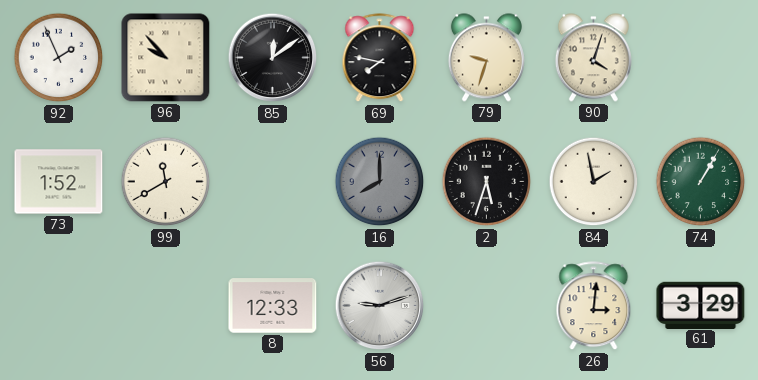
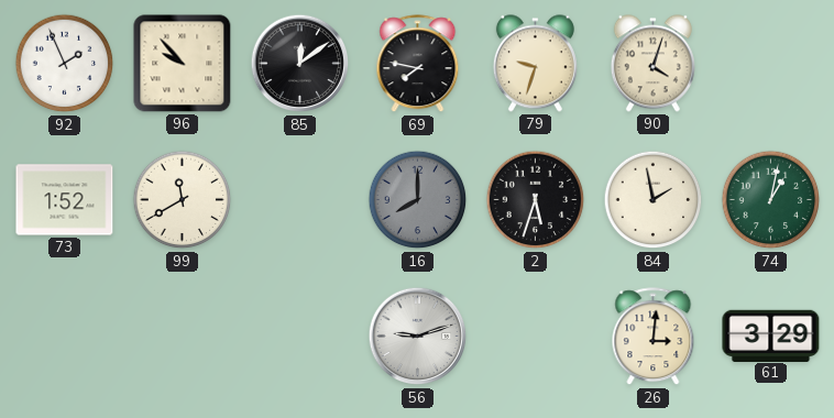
74: 1:05 -> 1:02 (771, 200)
8: 12:33 -> none (273, 306)
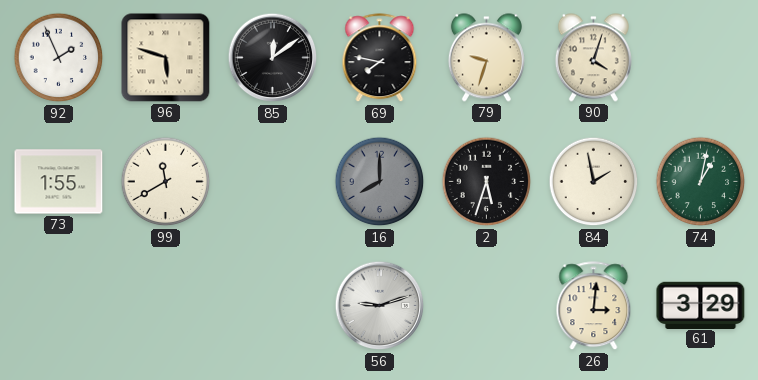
96: 9:53 -> 5:48 (166, 58)
73: 1:52 -> 1:55 (59, 182)
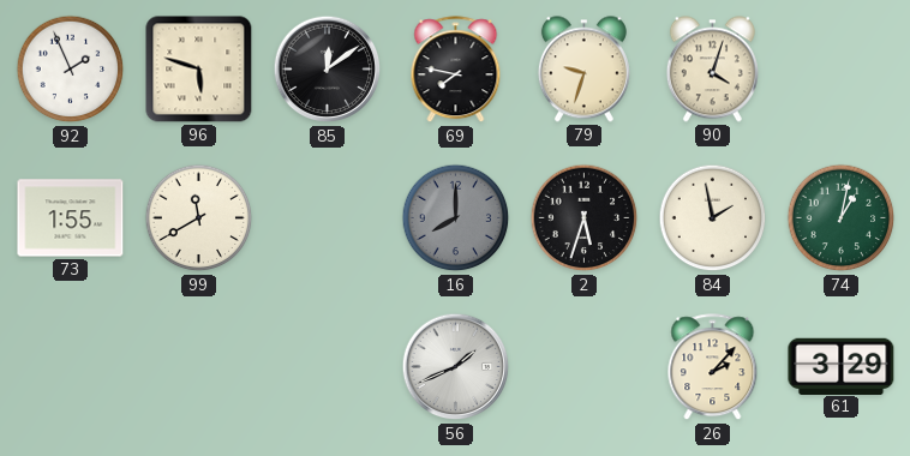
56: 9:12 -> 1:41 (456, 367)
26: 3:01 -> 2:07 (713, 367)
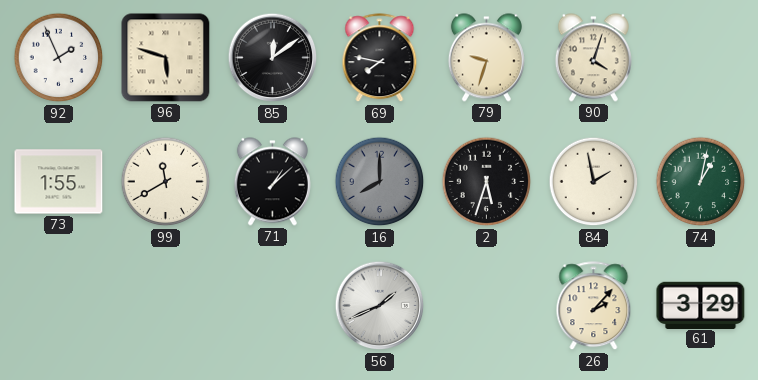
71: none -> 1:08 (272, 182)
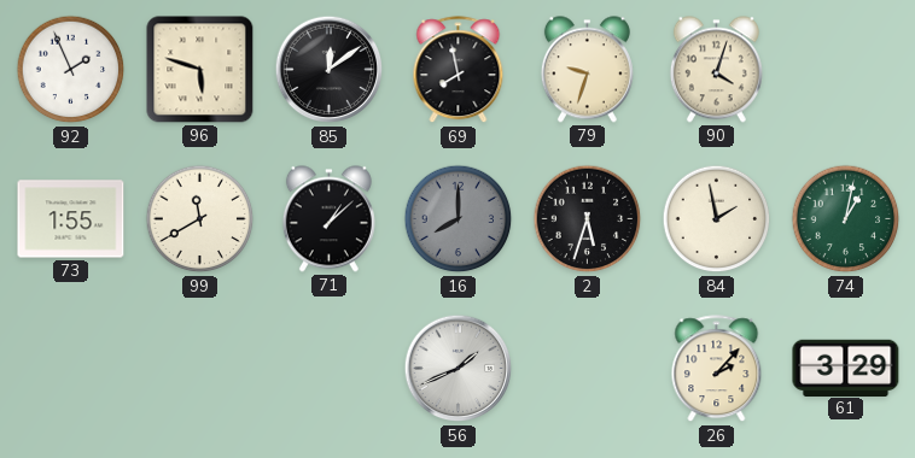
69: 7:47 -> 7:58 (459, 70)
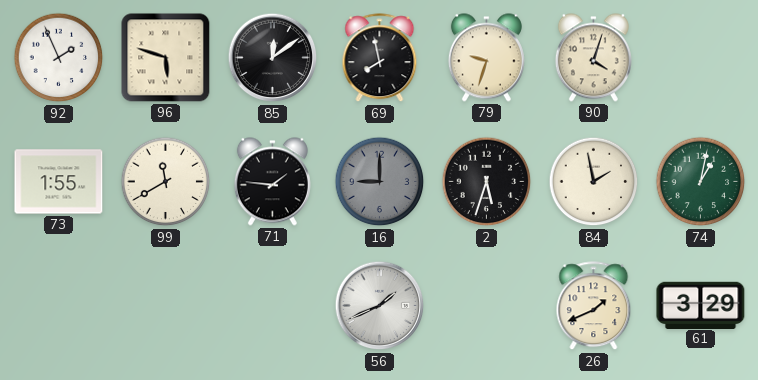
71: 1:08 -> 1:46 (272, 182)
16: 8:00 -> 9:00 (380, 182)
26: 2:07 -> 1:41 (594, 306)
